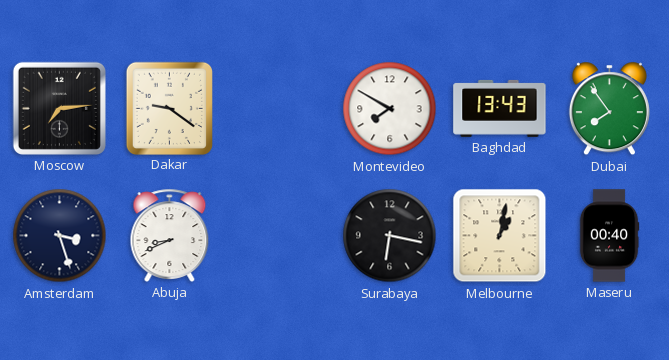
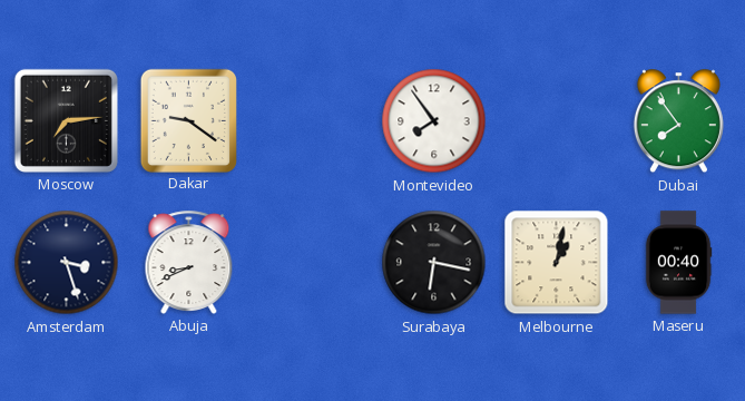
Montevideo: 7:50 -> 7:54 (434, 121)
Baghdad: 13:43 -> none (500, 108)
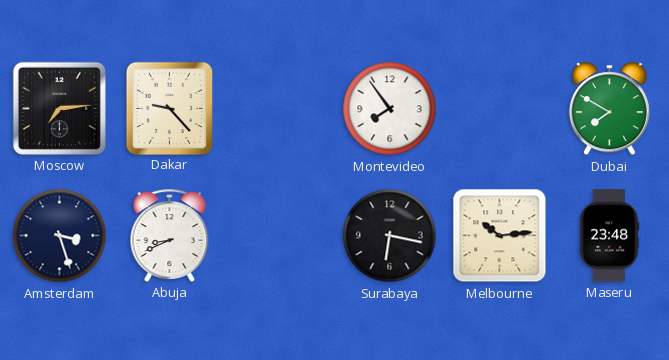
Dakar: 9:21 -> 9:23 (169, 108)
Dubai: 7:54 -> 7:50 (609, 109)
Melbourne: 1:02 -> 10:14 (500, 236)
Maseru: 00:40 -> 23:48 (609, 236)
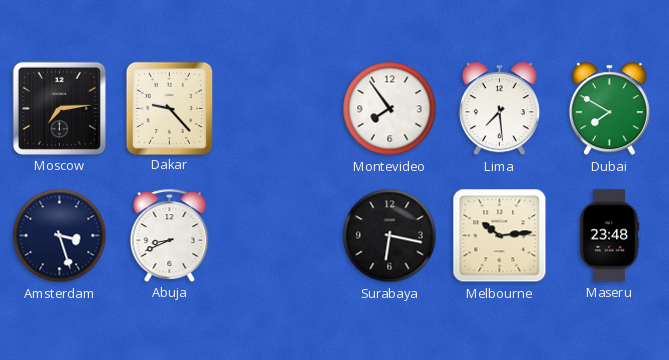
Lima: none -> 7:29 (499, 109)
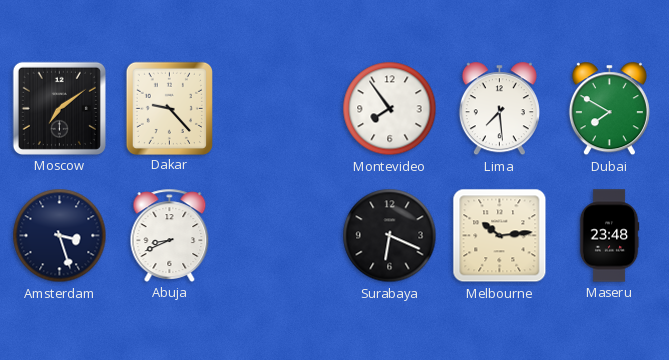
Moscow: 7:14 -> 7:09 (59, 108)
Surabaya: 6:17 -> 6:19 (390, 236)
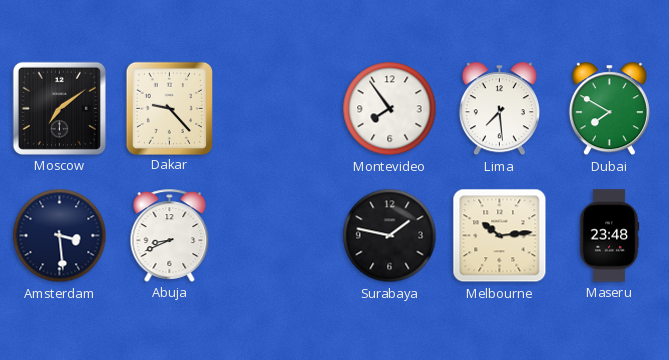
Amsterdam: 3:27 -> 3:29 (60, 236)
Surabaya: 6:19 -> 1:47 (390, 236)
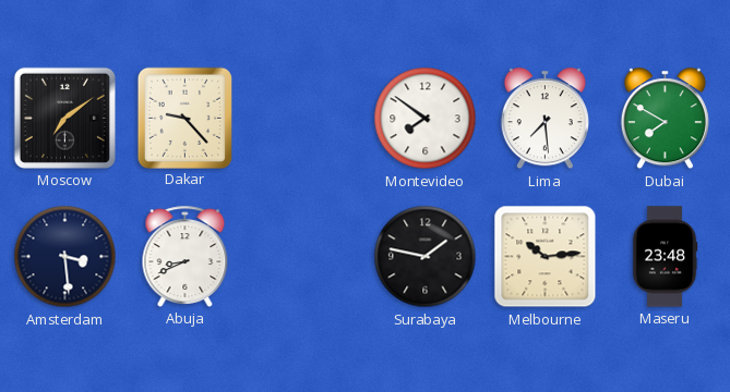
Montevideo: 7:54 -> 7:51 (426, 119)
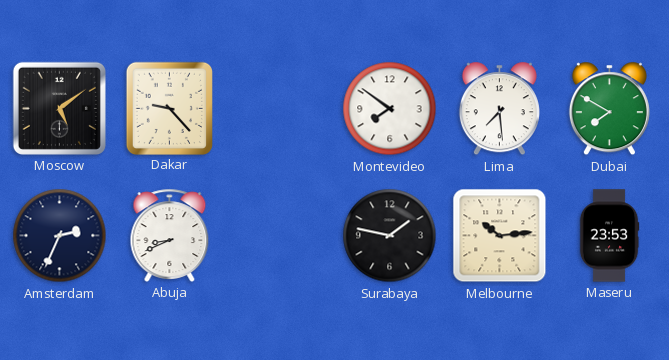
Moscow: 7:09 -> 5:09 (59, 108)
Amsterdam: 3:29 -> 2:34 (60, 236)
Maseru: 23:48 -> 23:53 (609, 236)
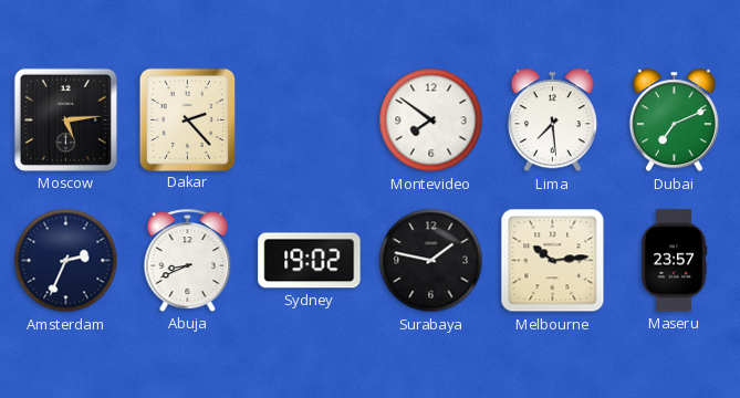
Moscow: 5:09 -> 5:14 (65, 119)
Dakar: 9:23 -> 2:23 (187, 119)
Dubai: 7:50 -> 7:11 (674, 121)
Sydney: none -> 19:02 (310, 261)
Maseru: 23:53 -> 23:57 (674, 261)
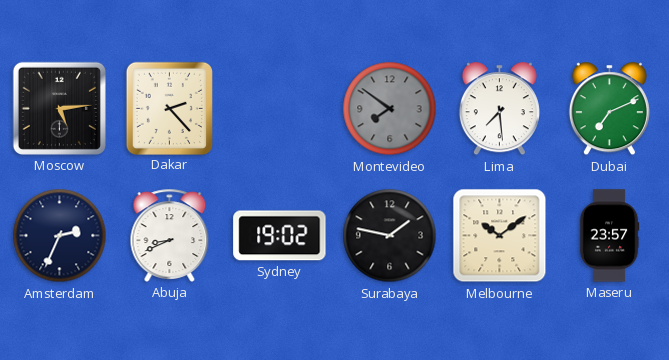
Montevideo dial: white -> grey (390, 109)
Melbourne: 10:14 -> 10:09 (500, 236)
